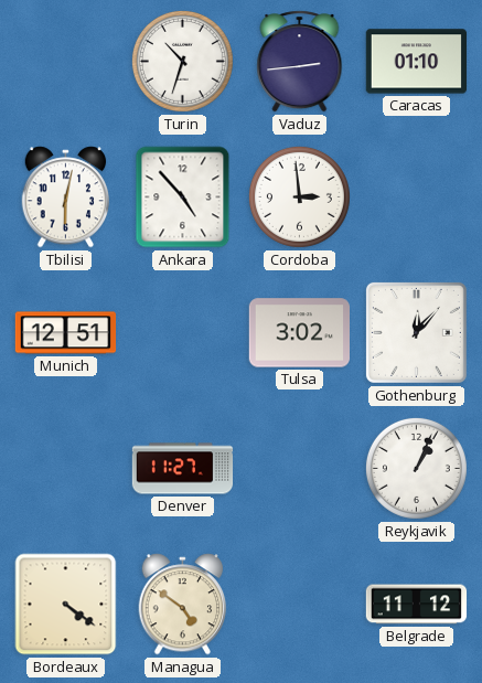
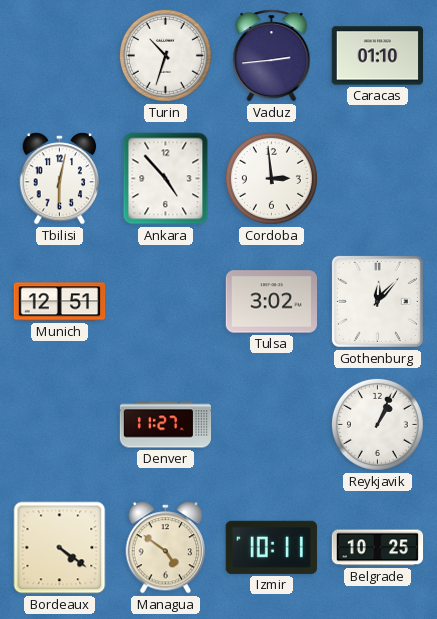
Izmir: none -> 10:11 (271, 547)
Belgrade: 11:12 -> 10:25 (378, 548)
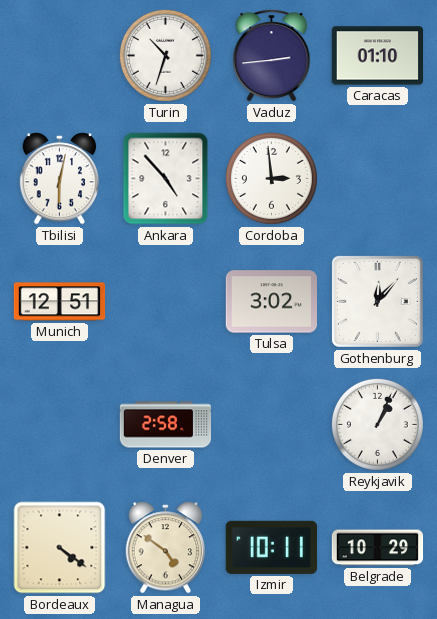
Denver: 11:27 -> 2:58 (166, 425)
Belgrade: 10:25 -> 10:29 (378, 548)
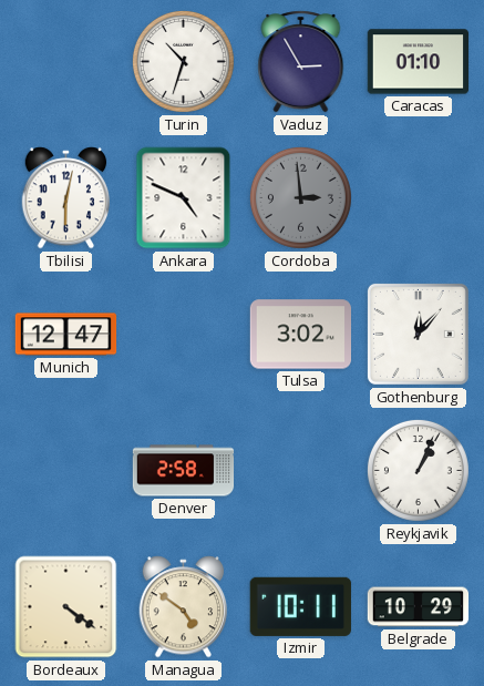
Vaduz: 2:44 -> 2:55 (301, 62)
Ankara: 4:53 -> 4:49 (184, 198)
Cordoba dial: white -> grey (300, 197)
Munich: 12:51 -> 12:47 (66, 335)
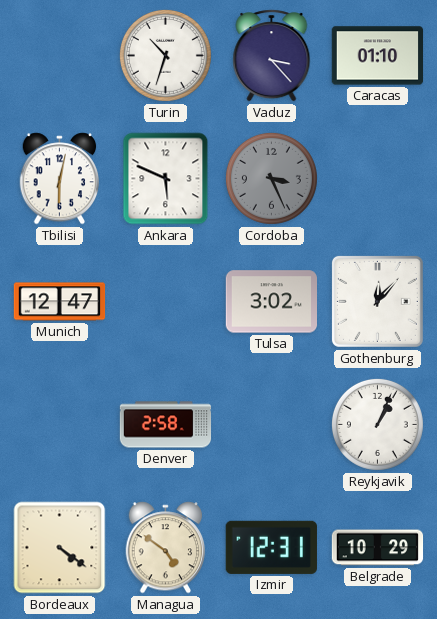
Vaduz: 2:55 -> 3:23 (272, 56)
Ankara: 4:49 -> 5:49 (166, 179)
Cordoba: 2:59 -> 3:26 (271, 178)
Izmir: 10:11 -> 12:31 (271, 547)
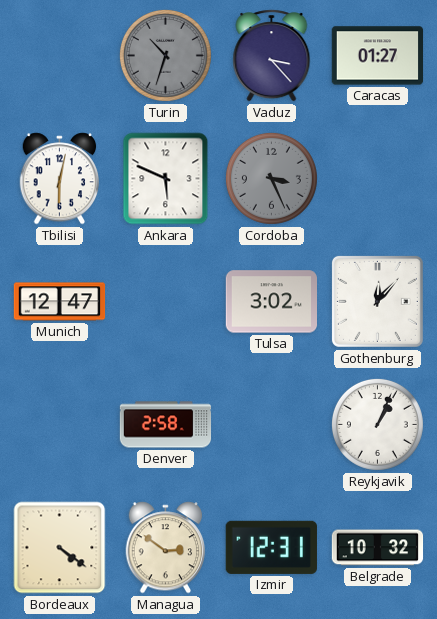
Turin dial: white -> grey (165, 55)
Caracas: 01:10 -> 01:27 (378, 56)
Managua: 4:51 -> 2:51 (166, 548)
Belgrade: 10:29 -> 10:32 (378, 548)
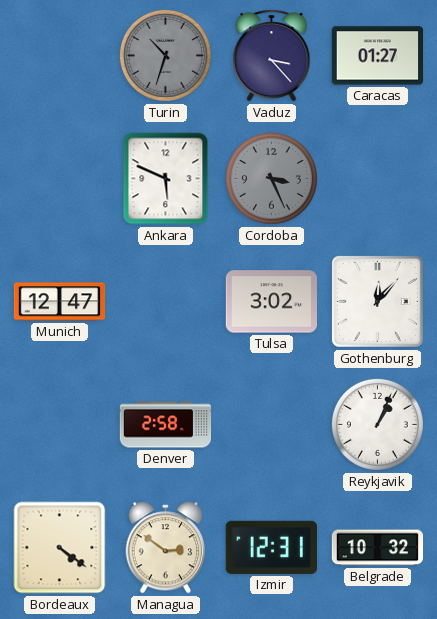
Tbilisi: 6:02 -> none (60, 179)
